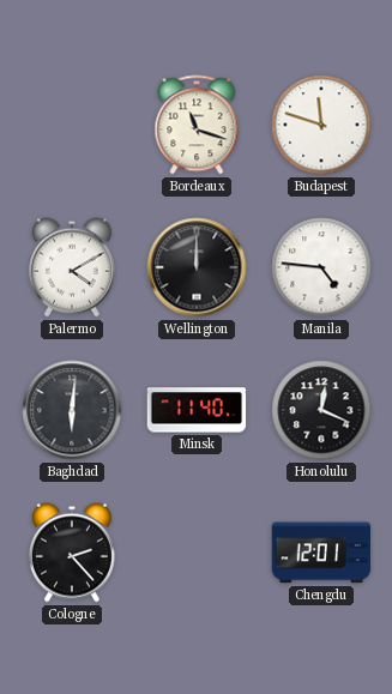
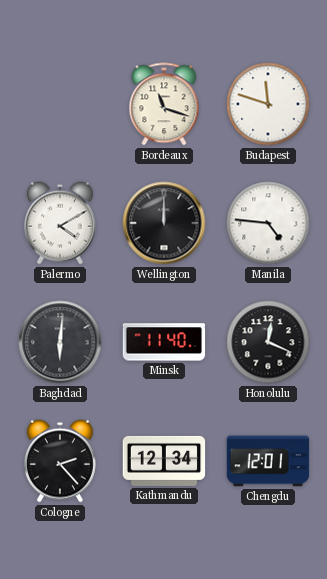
Kathmandu: none -> 12:34 (164, 461)
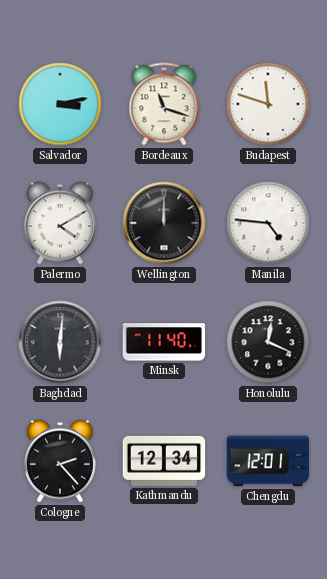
Salvador: none -> 3:13 (60, 104)
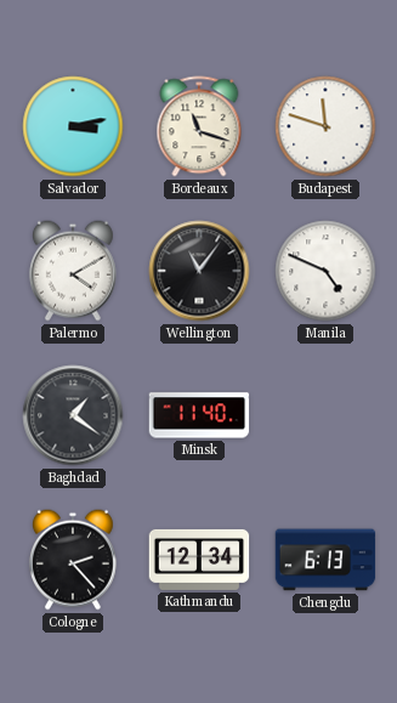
Wellington: 12:00 -> 11:06 (199, 271)
Manila: 4:46 -> 4:49 (325, 271)
Baghdad: 6:01 -> 1:21 (73, 415)
Honolulu: 12:19 -> none (268, 342)
Chengdu: 12:01 -> 6:13 (325, 560)
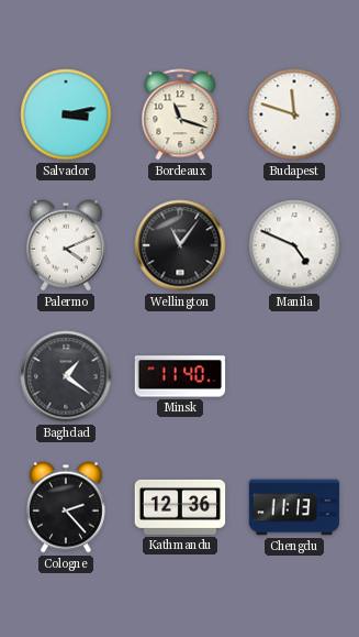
Palermo: 4:10 -> 4:11 (66, 245)
Kathmandu: 12:34 -> 12:36 (180, 507)
Chengdu: 6:13 -> 11:13 (294, 507)
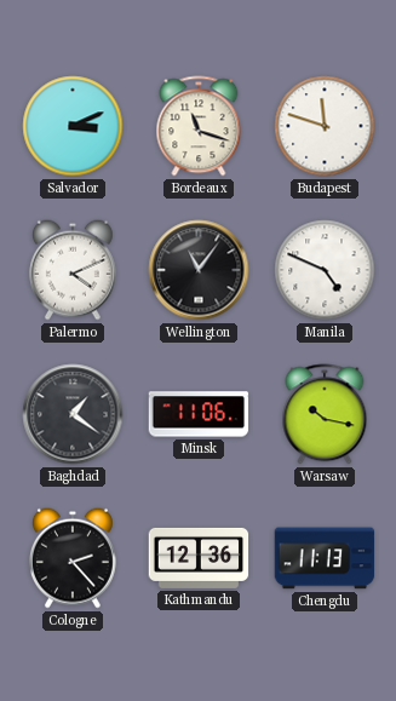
Salvador: 3:13 -> 3:11 (73, 126)
Minsk: 11:40 -> 11:06 (199, 414)
Warsaw: none -> 10:17 (325, 414)
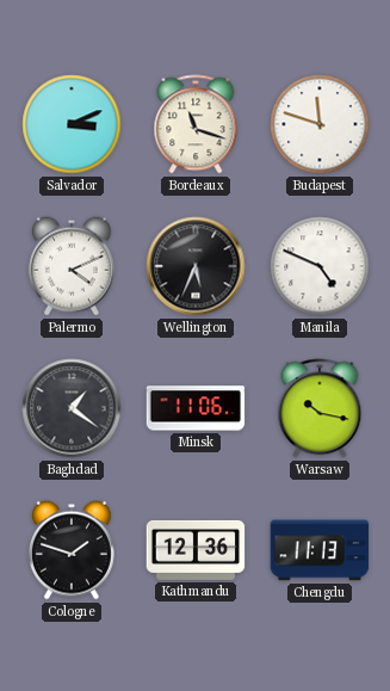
Wellington: 11:06 -> 5:34 (196, 266)
Cologne: 2:23 -> 1:48 (72, 550)
